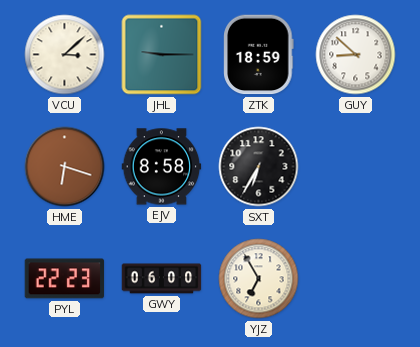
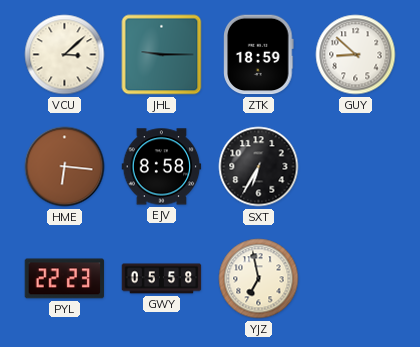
HME: 6:18 -> 6:16 (65, 167)
GWY: 06:00 -> 05:58 (162, 279)
YJZ: 6:55 -> 6:58 (259, 279)
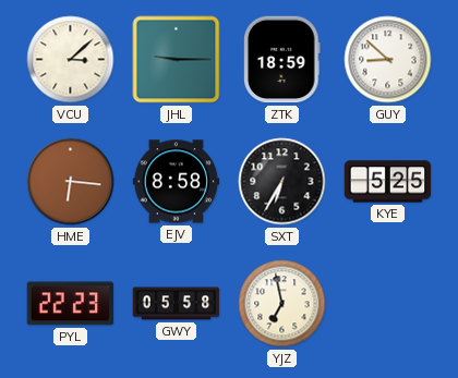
KYE: none -> 5:25 (388, 182)
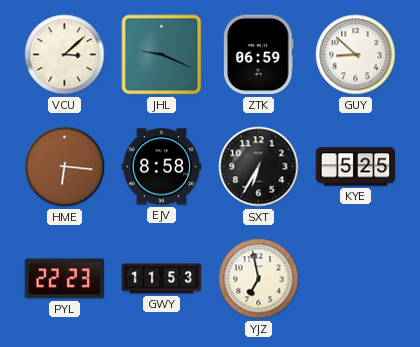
JHL: 9:15 -> 9:19 (162, 55)
ZTK: 18:59 -> 06:59 (259, 55)
GWY: 05:58 -> 11:53 (162, 279)
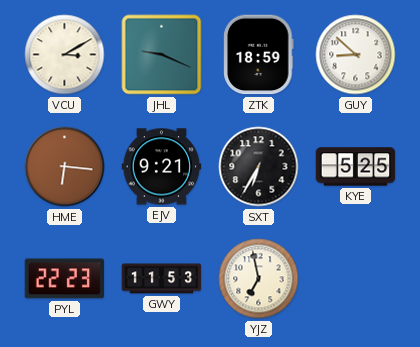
VCU: 3:08 -> 3:10 (65, 55)
ZTK: 06:59 -> 18:59 (259, 55)
EJV: 8:58 -> 9:21 (162, 167)
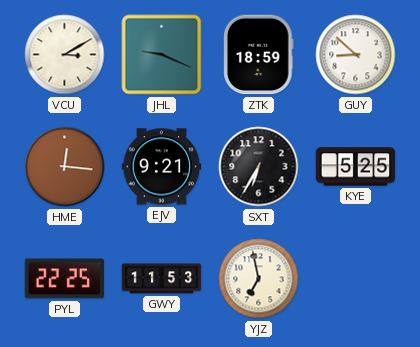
HME: 6:16 -> 12:16 (65, 167)
PYL: 22:23 -> 22:25 (65, 279)
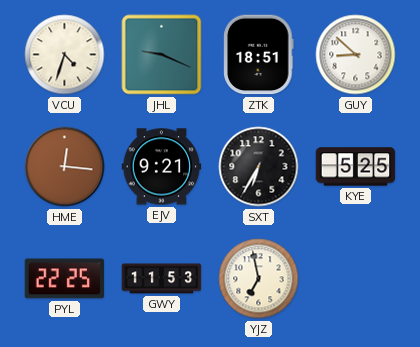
VCU: 3:10 -> 4:33 (65, 55)
ZTK: 18:59 -> 18:51 (259, 55)
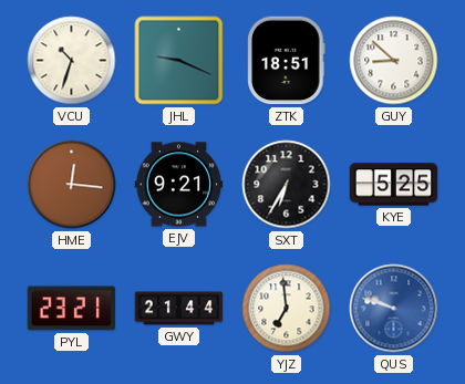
VCU: 4:33 -> 10:33 (72, 61)
PYL: 22:25 -> 23:21 (72, 309)
GWY: 11:53 -> 21:44 (179, 309)
YJZ: 6:58 -> 6:59 (287, 309)
QUS: none -> 9:48 (394, 309)
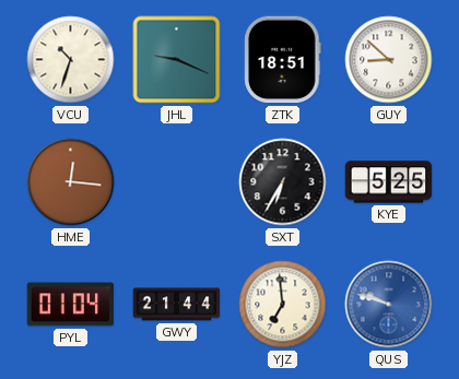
EJV: 9:21 -> none (179, 185)
PYL: 23:21 -> 01:04 (71, 305)
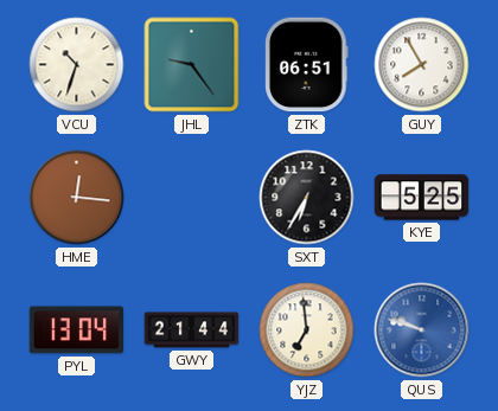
JHL: 9:19 -> 9:24 (192, 65)
ZTK: 18:51 -> 06:51 (307, 65)
GUY: 8:52 -> 7:55 (422, 65)
PYL: 01:04 -> 13:04 (77, 330)
